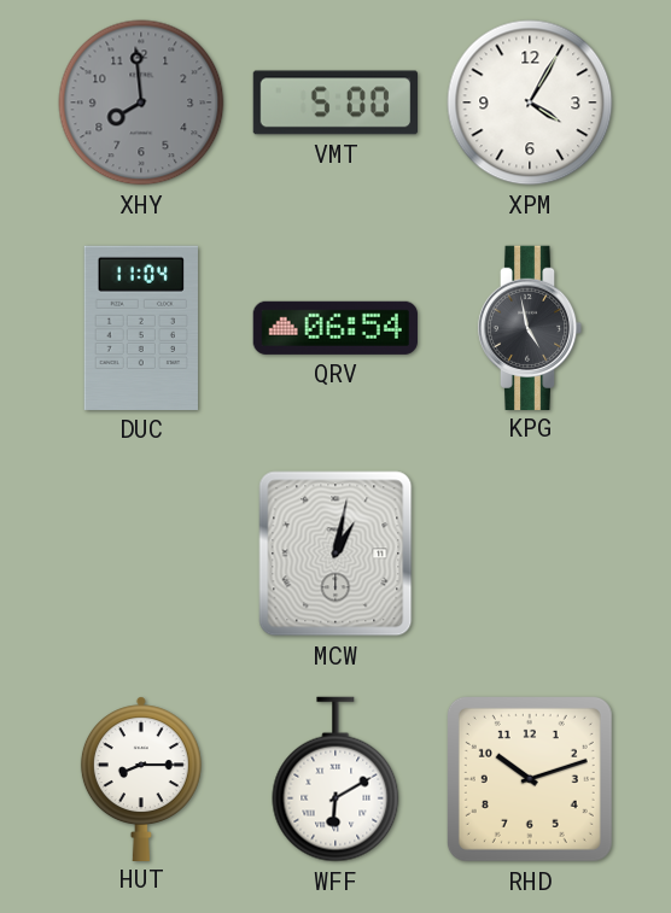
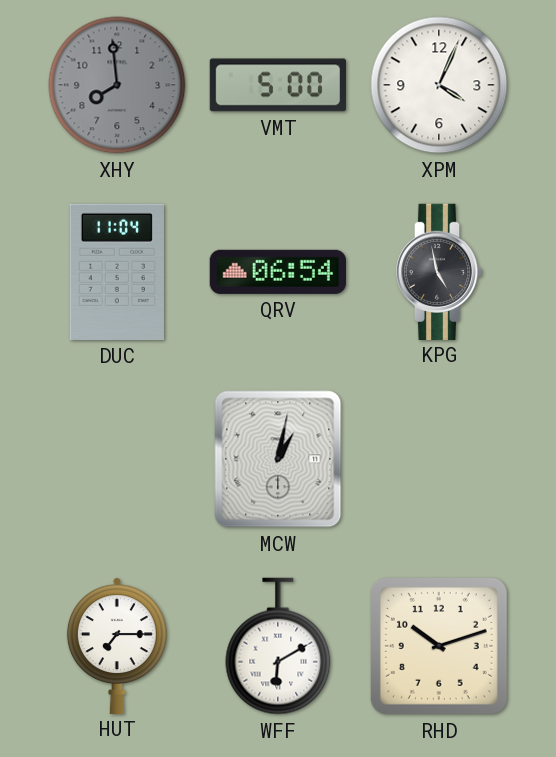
XPM: 4:05 -> 4:04 (439, 85)
HUT: 8:15 -> 7:15 (117, 645)
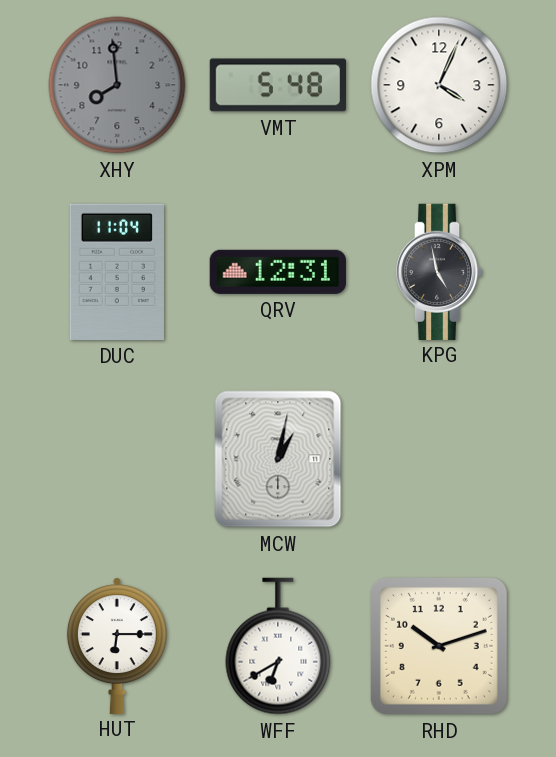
VMT: 5:00 -> 5:48 (277, 85)
QRV: 06:54 -> 12:31 (278, 272)
HUT: 7:15 -> 6:15 (117, 645)
WFF: 6:10 -> 6:40 (278, 646)
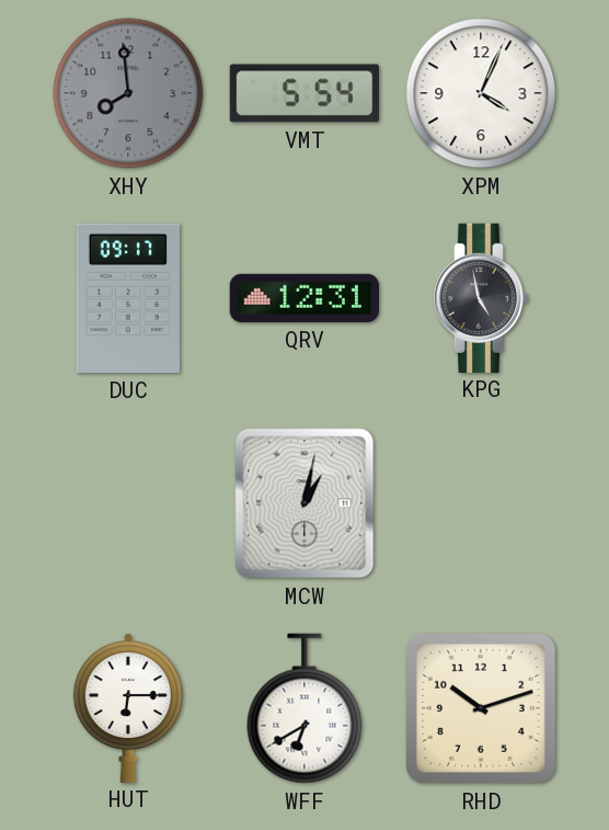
VMT: 5:48 -> 5:54 (303, 93)
DUC: 11:04 -> 09:17 (127, 298)
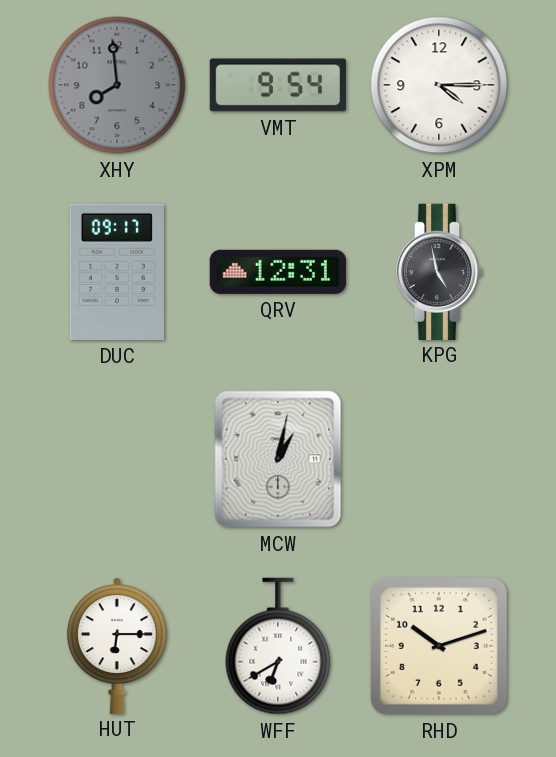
VMT: 5:54 -> 9:54 (277, 85)
XPM: 4:04 -> 4:15 (439, 85)
